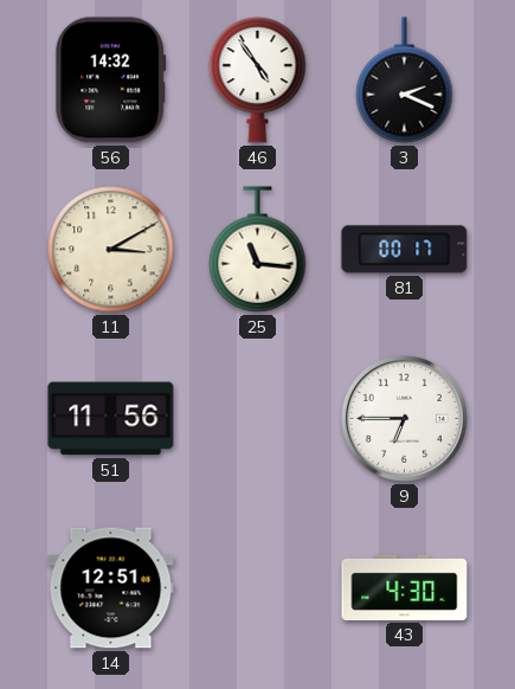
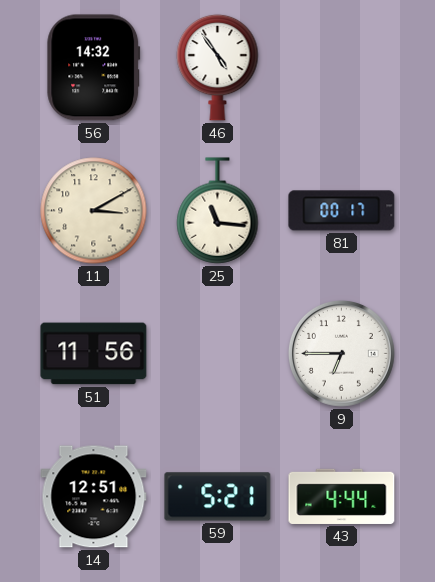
3: 2:19 -> none (405, 81)
59: none -> 5:21 (218, 497)
43: 4:30 -> 4:44 (342, 496)
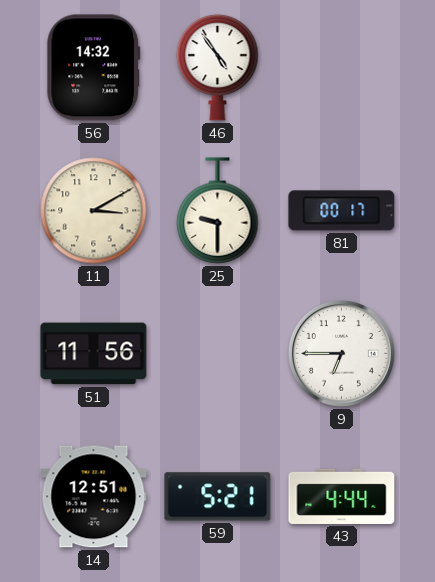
25: 11:16 -> 9:30 (218, 211)
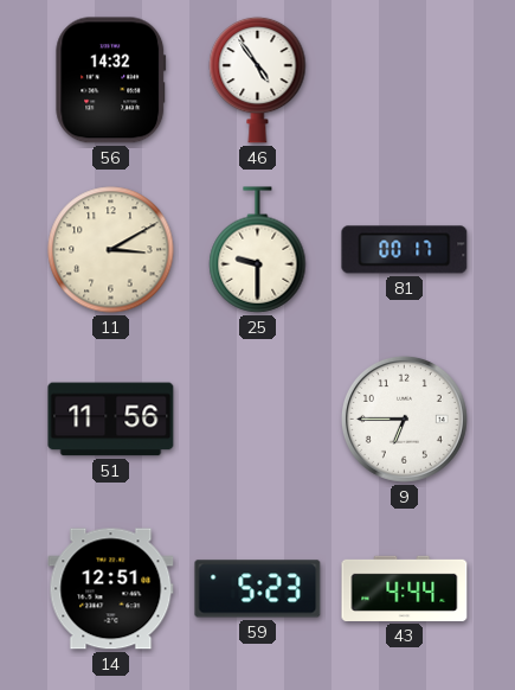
59: 5:21 -> 5:23 (258, 589)
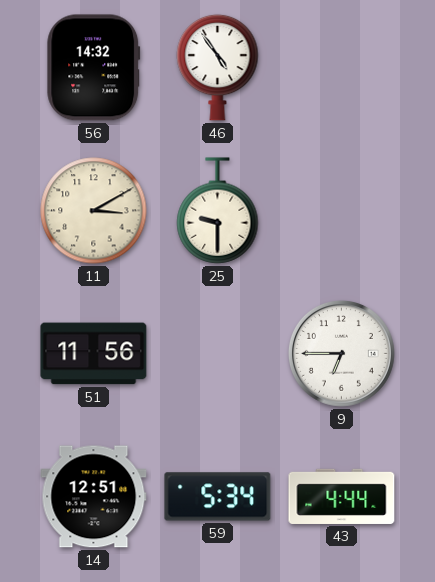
81: 00:17 -> none (405, 250)
59: 5:23 -> 5:34 (218, 497)
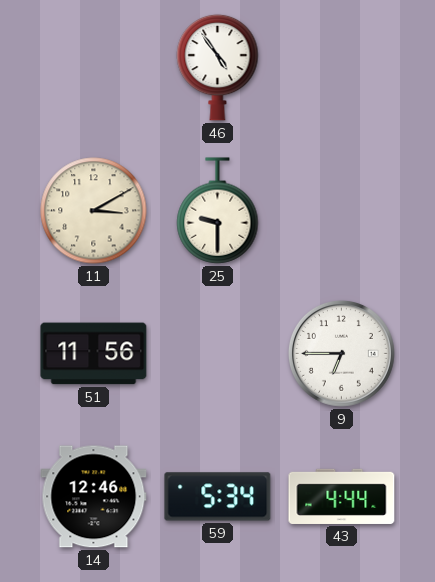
56: 14:32 -> none (94, 68)
14: 12:51 -> 12:46 (94, 497)
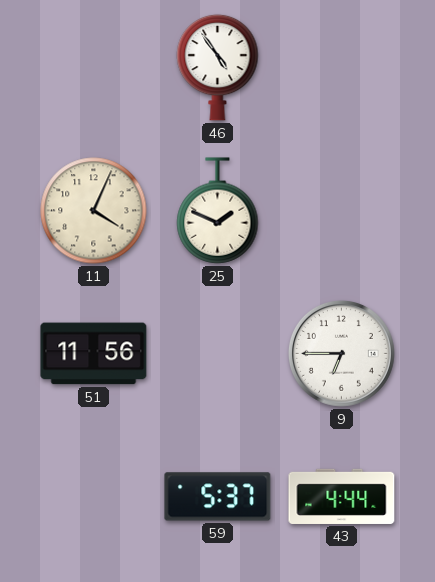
11: 3:10 -> 4:04 (94, 211)
25: 9:30 -> 1:49 (218, 211)
14: 12:46 -> none (94, 497)
59: 5:34 -> 5:37 (218, 497)
